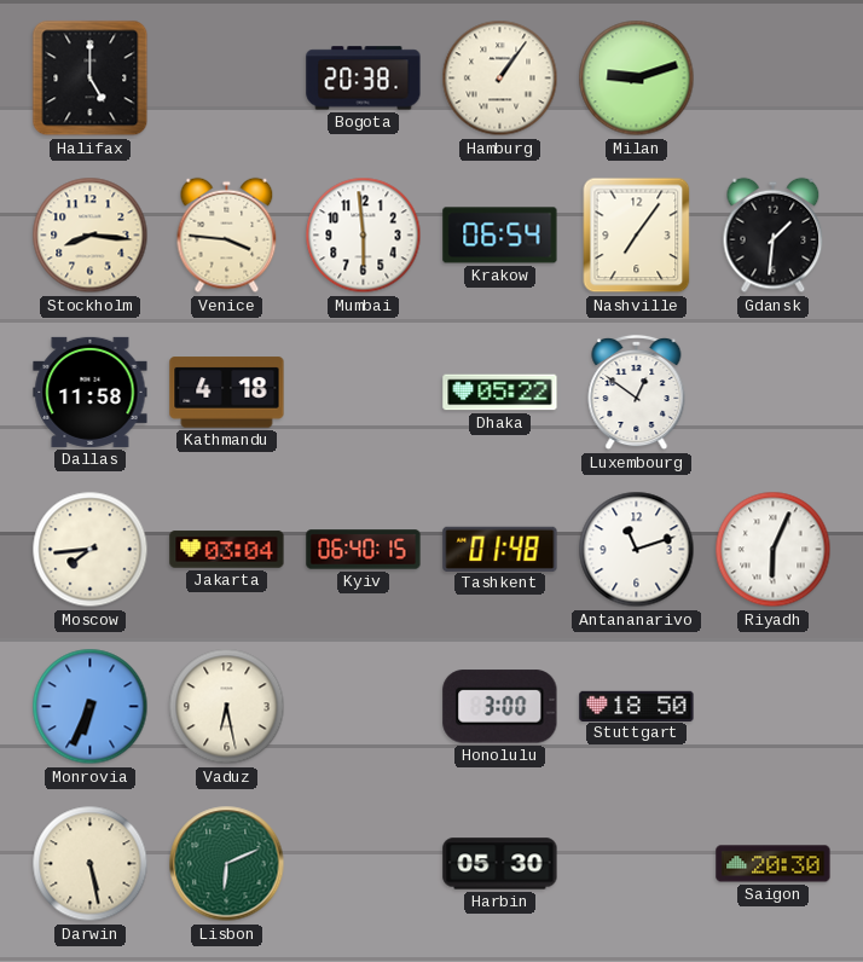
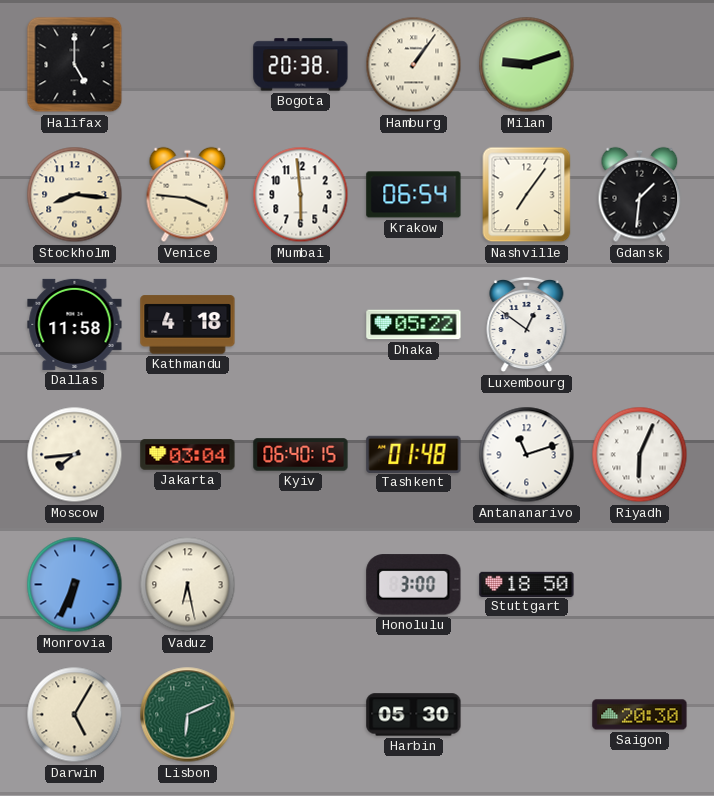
Darwin: 5:28 -> 5:05 (75, 715)
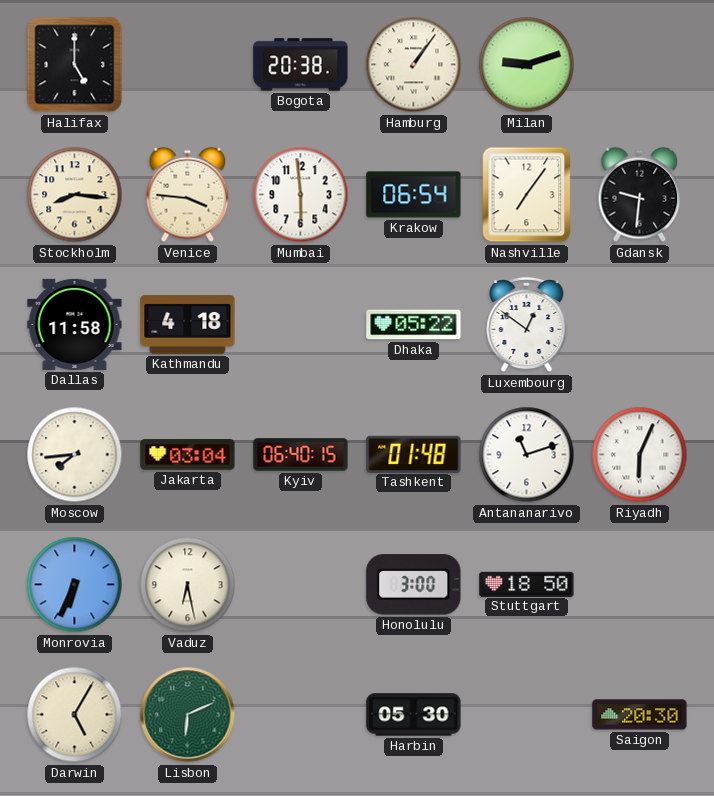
Gdansk: 1:31 -> 9:31 (640, 195)
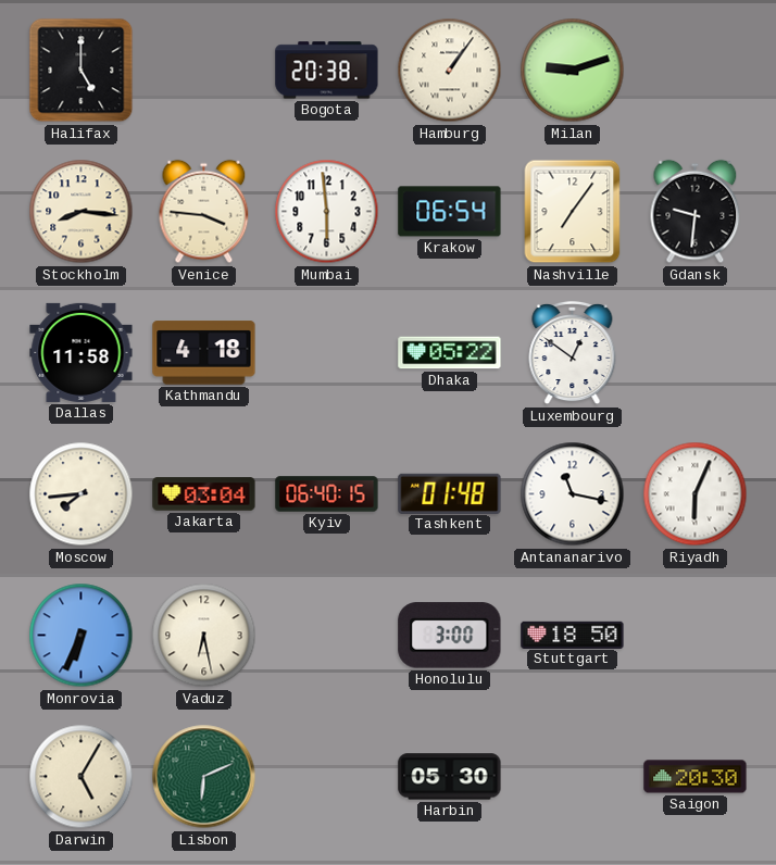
Antananarivo: 11:12 -> 11:17 (573, 494)
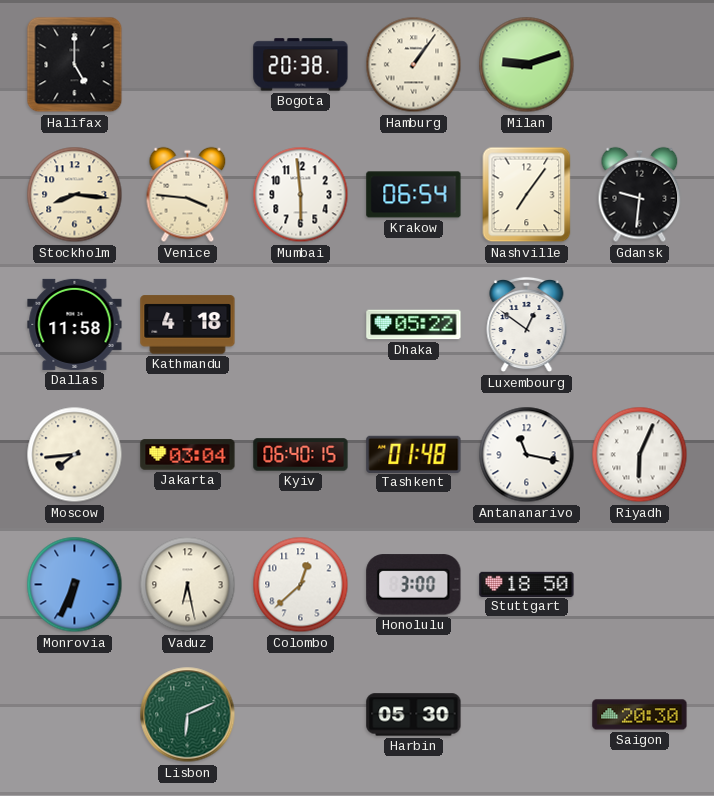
Colombo: none -> 12:38 (301, 585)
Darwin: 5:05 -> none (82, 777)
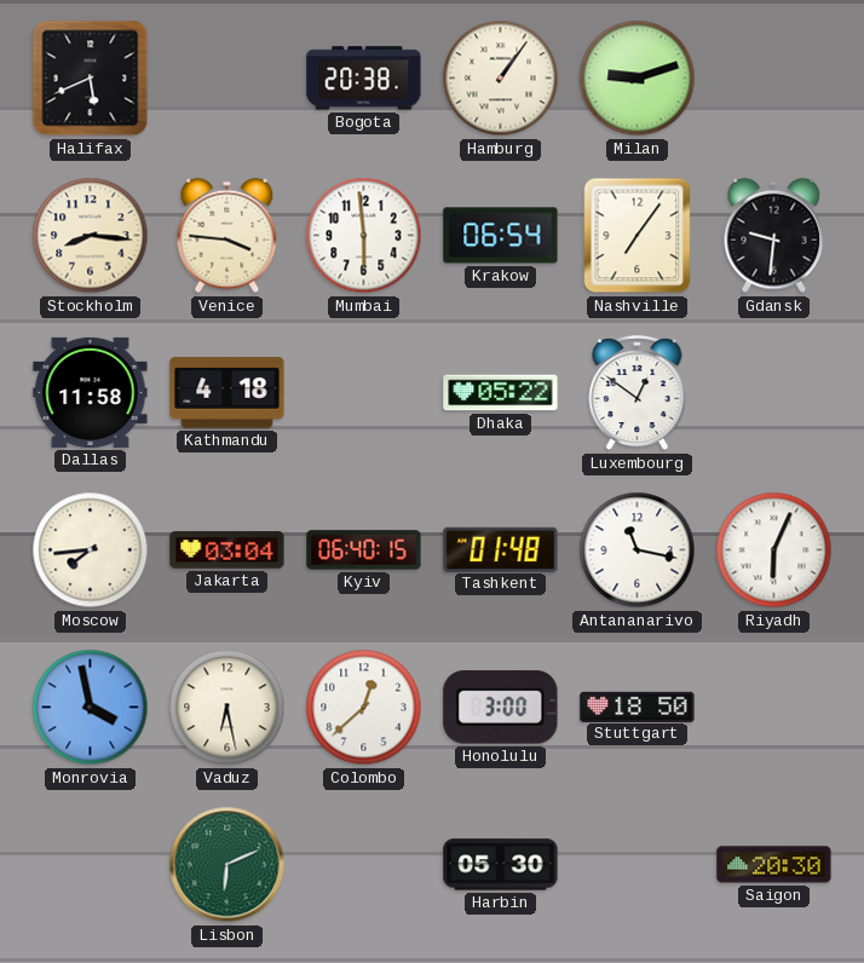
Halifax: 5:00 -> 5:41 (91, 79)
Monrovia: 6:34 -> 3:58 (91, 708)
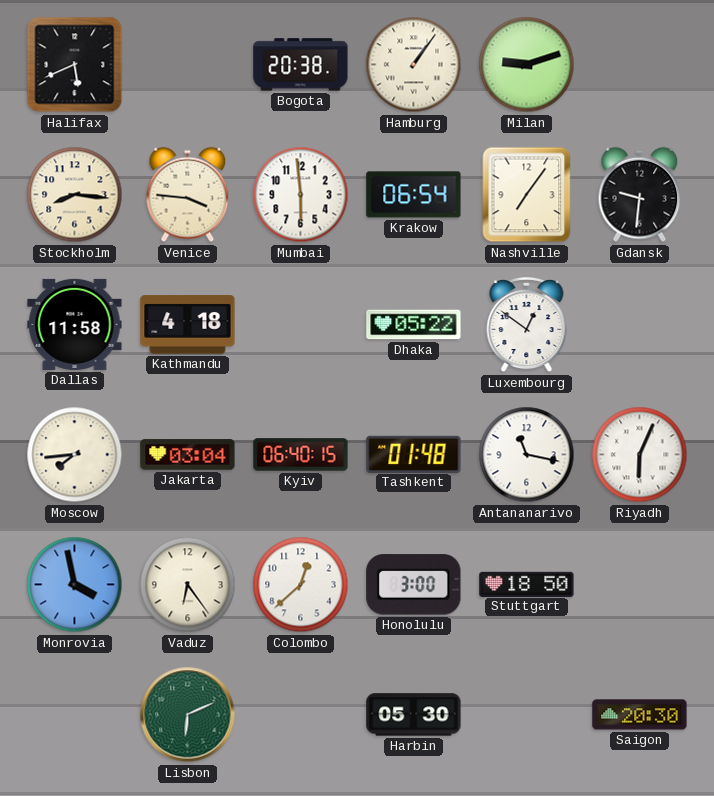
Vaduz: 6:28 -> 6:24 (188, 585)
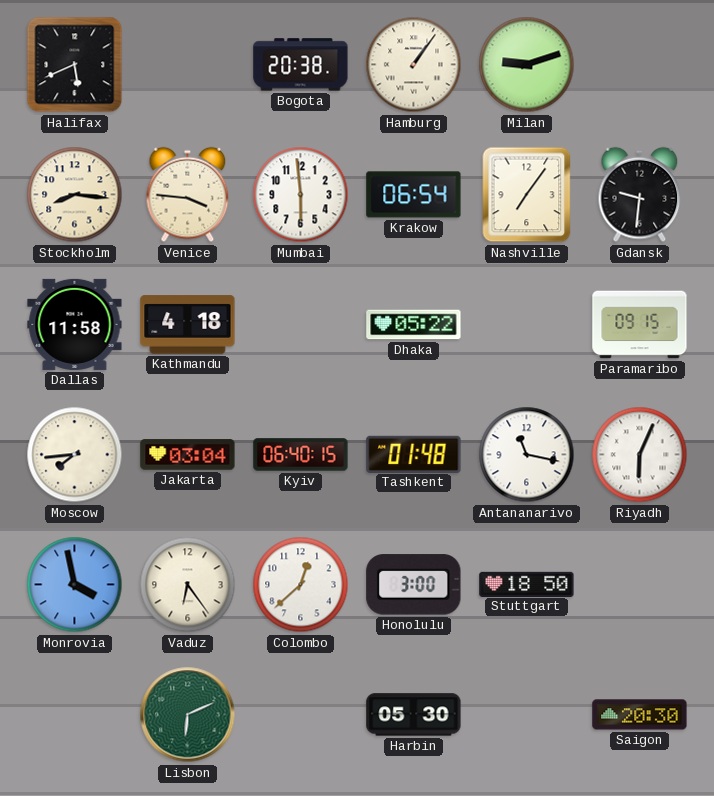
Luxembourg: 12:51 -> none (527, 325)
Paramaribo: none -> 09:15 (640, 325)
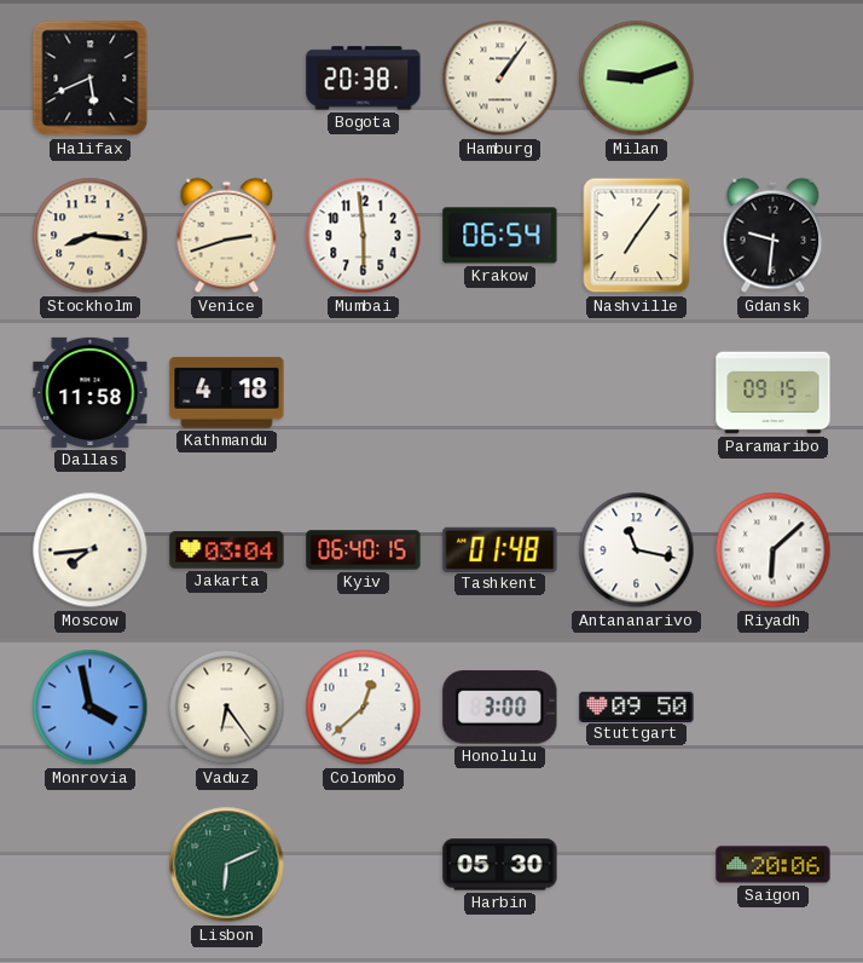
Venice: 3:46 -> 2:42 (227, 236)
Dhaka: 05:22 -> none (414, 325)
Riyadh: 6:04 -> 6:08 (774, 550)
Stuttgart: 18:50 -> 09:50 (637, 707)
Saigon: 20:30 -> 20:06 (774, 865)
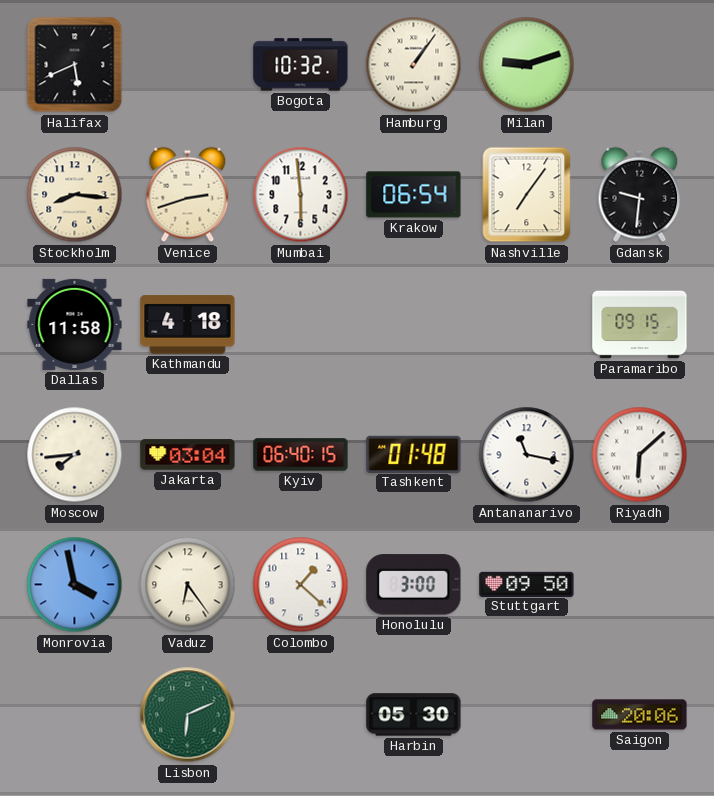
Bogota: 20:38 -> 10:32 (301, 65)
Colombo: 12:38 -> 1:22 (301, 585)
